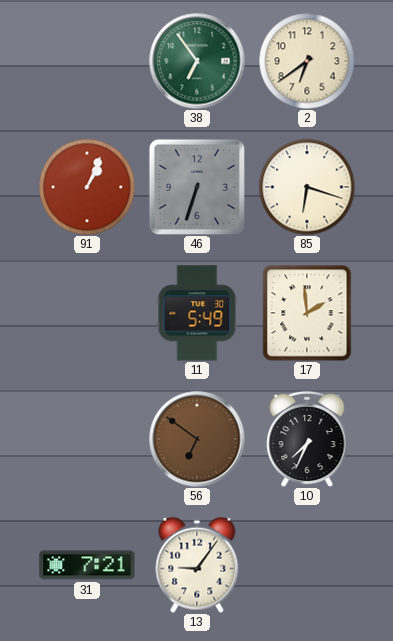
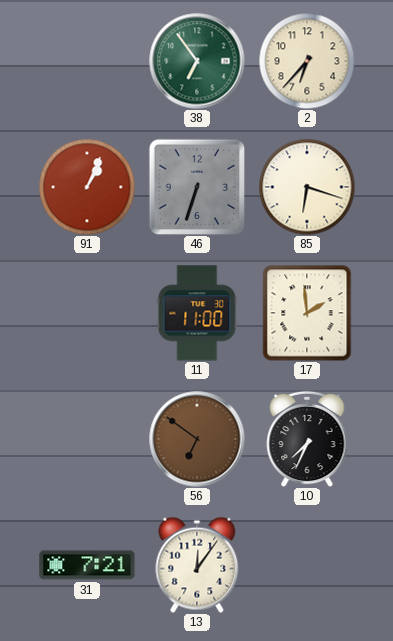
2: 6:39 -> 6:37 (307, 61)
11: 5:49 -> 11:00 (197, 313)
13: 9:06 -> 12:06 (197, 565)
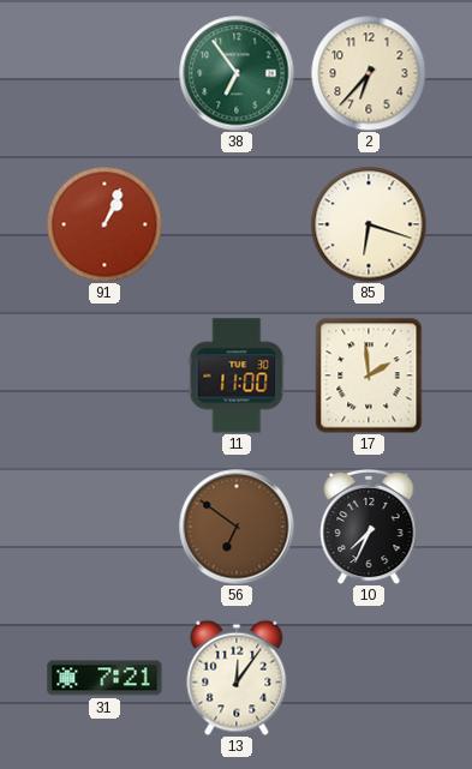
46: 6:33 -> none (197, 187)
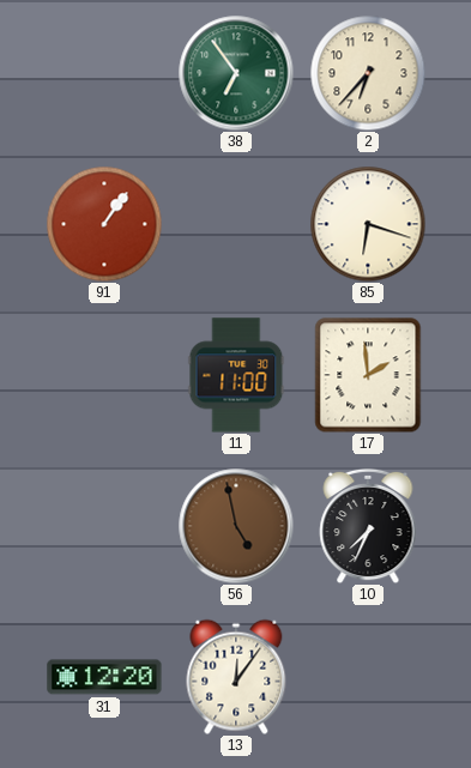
91: 1:04 -> 1:06 (104, 224)
56: 6:51 -> 4:58 (236, 526)
31: 7:21 -> 12:20 (104, 677)
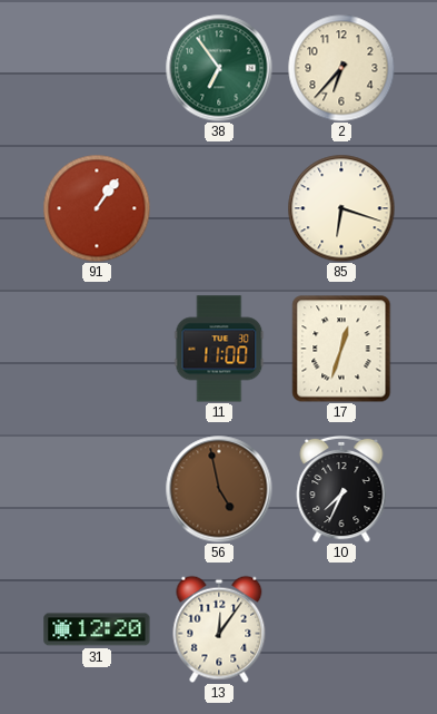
17: 1:59 -> 12:33 (341, 349)
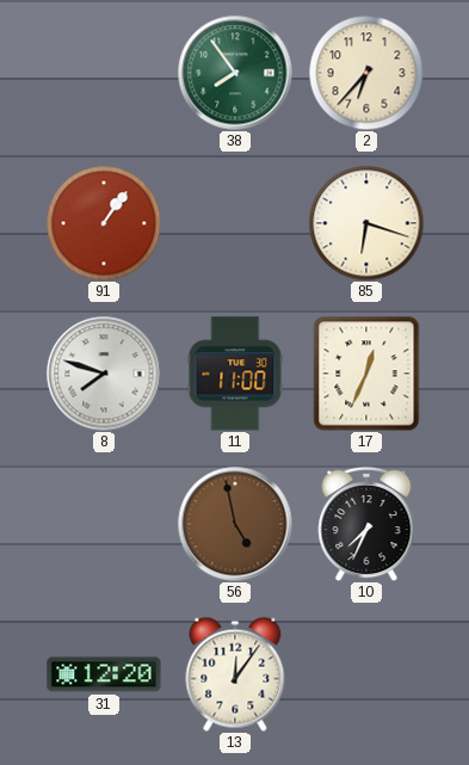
38: 6:54 -> 7:54 (235, 73)
8: none -> 7:48 (104, 374)
17: 12:33 -> 12:34 (366, 374)
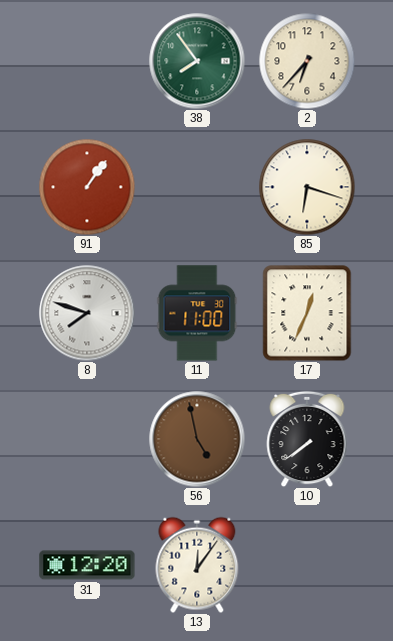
10: 7:34 -> 7:39 (307, 439)
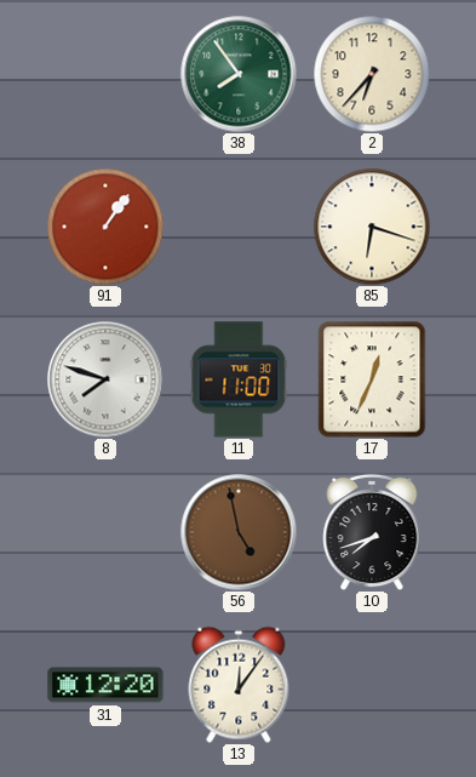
10: 7:39 -> 7:42 (372, 532)
